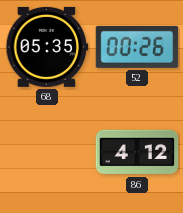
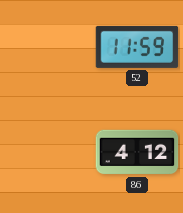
68: 05:35 -> none (47, 47)
52: 00:26 -> 11:59 (137, 47)
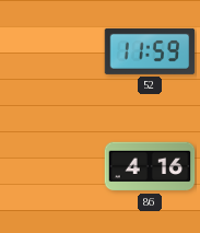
86: 4:12 -> 4:16 (150, 166)
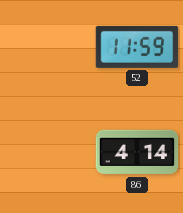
86: 4:16 -> 4:14 (137, 152)
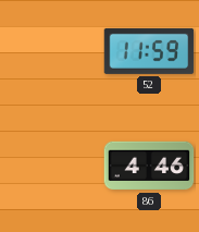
86: 4:14 -> 4:46 (149, 166)
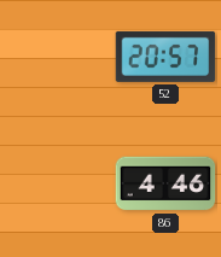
52: 11:59 -> 20:57 (165, 57)
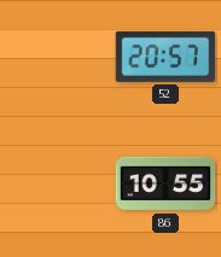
86: 4:46 -> 10:55 (165, 183)
